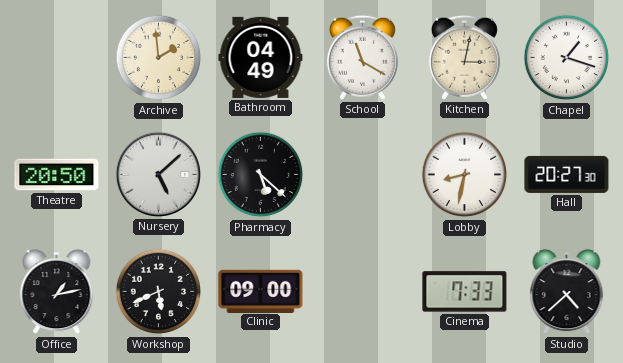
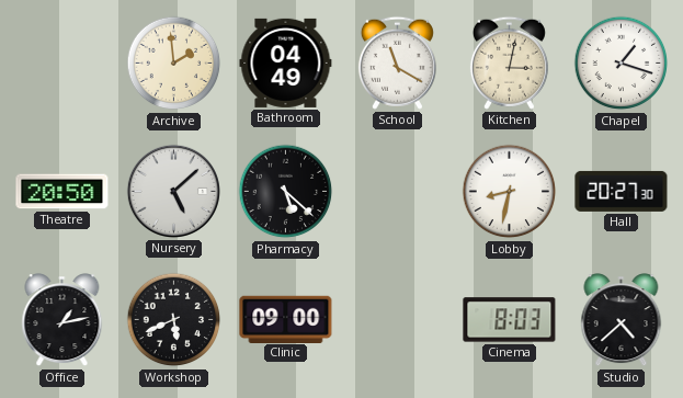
Cinema: 7:33 -> 8:03 (510, 320)
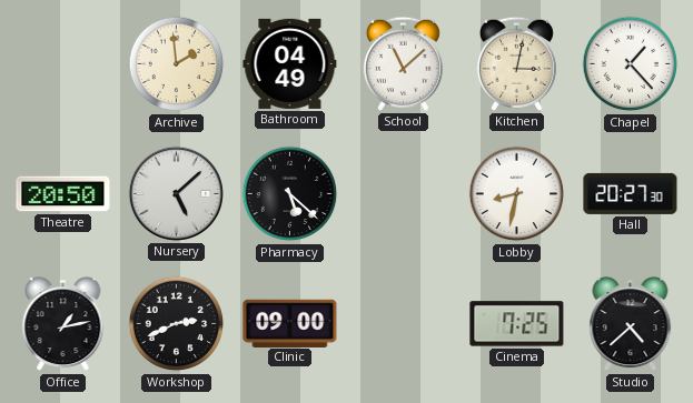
School: 11:20 -> 11:08 (403, 63)
Chapel: 1:18 -> 1:23 (631, 64)
Workshop: 5:41 -> 2:41 (177, 324)
Cinema: 8:03 -> 7:25 (517, 324)
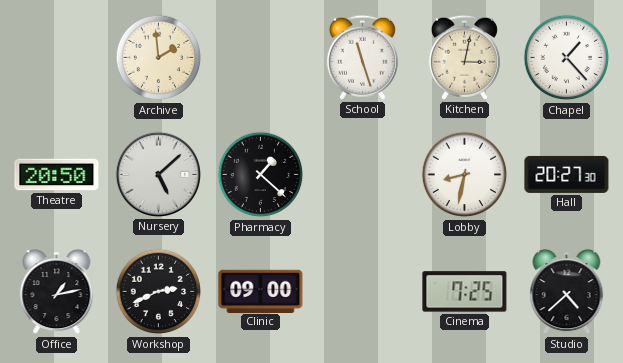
Bathroom: 04:49 -> none (290, 63)
School: 11:08 -> 11:27 (362, 57)
Pharmacy: 5:22 -> 1:22 (261, 175)
